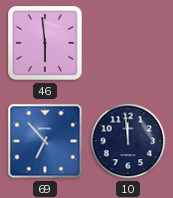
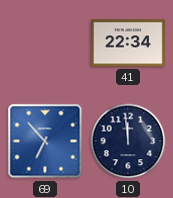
46: 5:59 -> none (45, 43)
41: none -> 22:34 (128, 43)
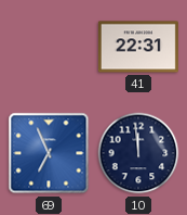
41: 22:34 -> 22:31 (138, 47)
69: 6:53 -> 6:56 (49, 153)
